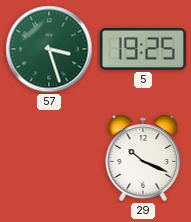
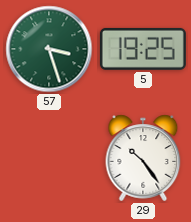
29: 10:19 -> 10:24 (143, 158)
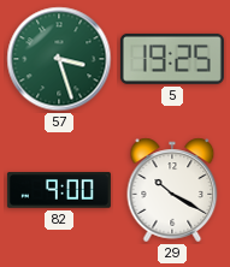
82: none -> 9:00 (59, 190)
29: 10:24 -> 10:20 (172, 190)
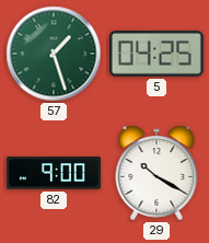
57: 3:27 -> 1:27 (54, 54)
5: 19:25 -> 04:25 (156, 54)
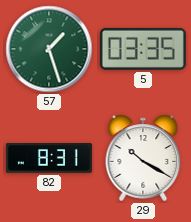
5: 04:25 -> 03:35 (143, 49)
82: 9:00 -> 8:31 (49, 158)
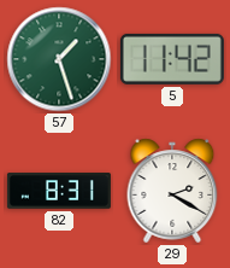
5: 03:35 -> 11:42 (172, 59)
29: 10:20 -> 2:20 (172, 191)
